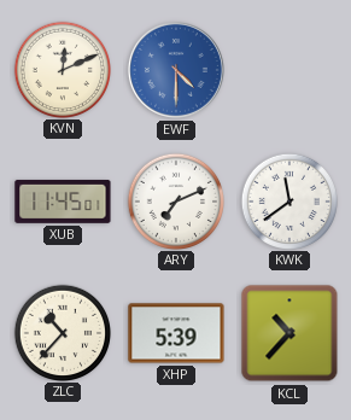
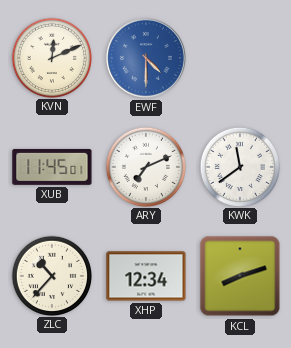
XHP: 5:39 -> 12:34 (146, 276)
KCL: 10:37 -> 8:12 (240, 276)
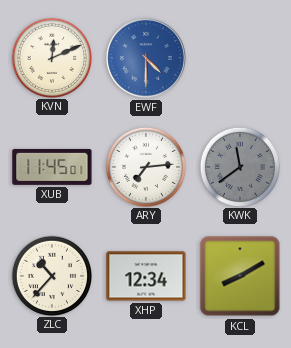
ARY: 7:11 -> 7:14 (145, 166)
KWK dial: white -> grey (239, 166)
KCL: 8:12 -> 8:10 (240, 276)
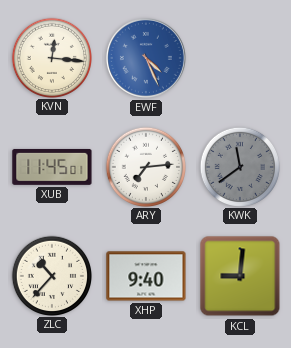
KVN: 12:11 -> 12:16 (51, 57)
EWF: 4:30 -> 4:26 (146, 58)
XHP: 12:34 -> 9:40 (146, 276)
KCL: 8:10 -> 9:01 (240, 276)
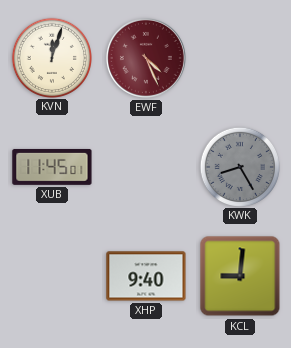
KVN: 12:16 -> 12:03 (51, 57)
EWF dial: blue -> burgundy (146, 58)
ARY: 7:14 -> none (145, 166)
KWK: 11:39 -> 8:25 (239, 166)
ZLC: 10:37 -> none (51, 275)
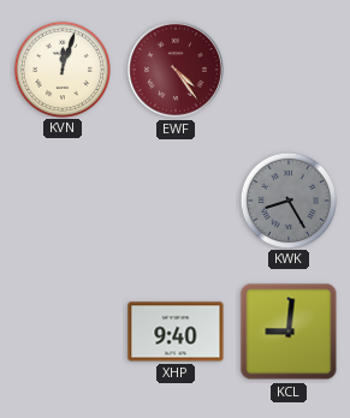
EWF: 4:26 -> 4:24 (176, 70)
XUB: 11:45 -> none (52, 167)
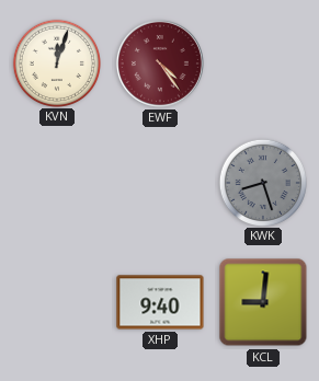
KWK: 8:25 -> 8:27 (262, 182)
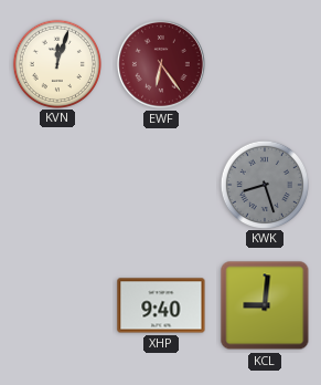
EWF: 4:24 -> 6:24 (161, 64)
